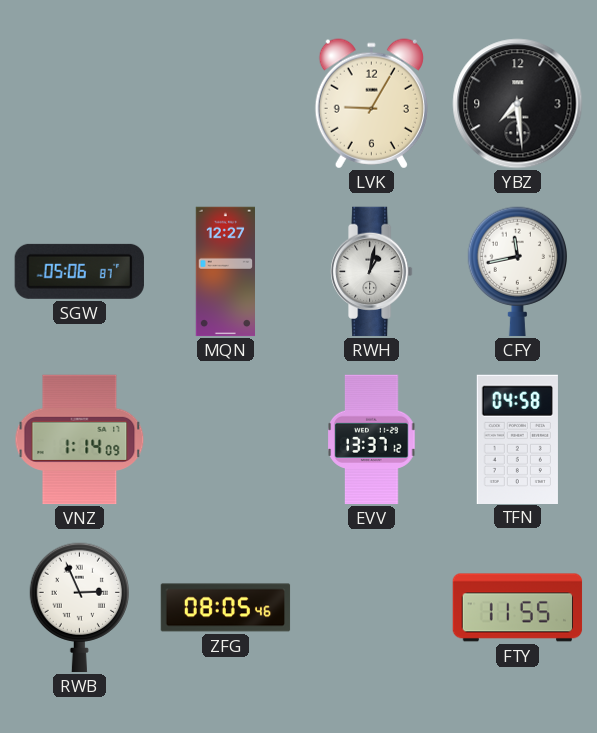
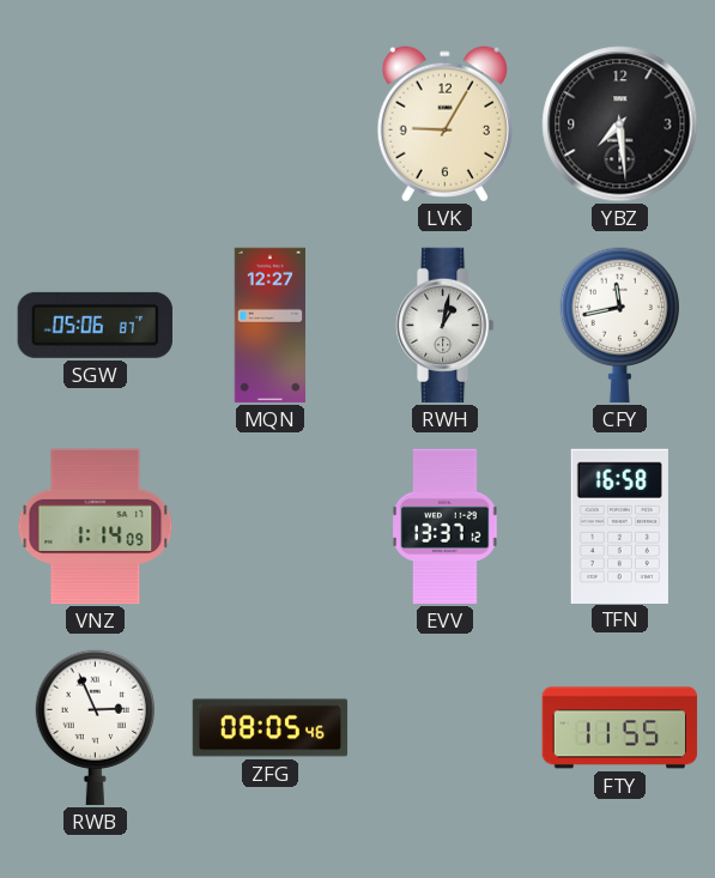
TFN: 04:58 -> 16:58 (619, 526)
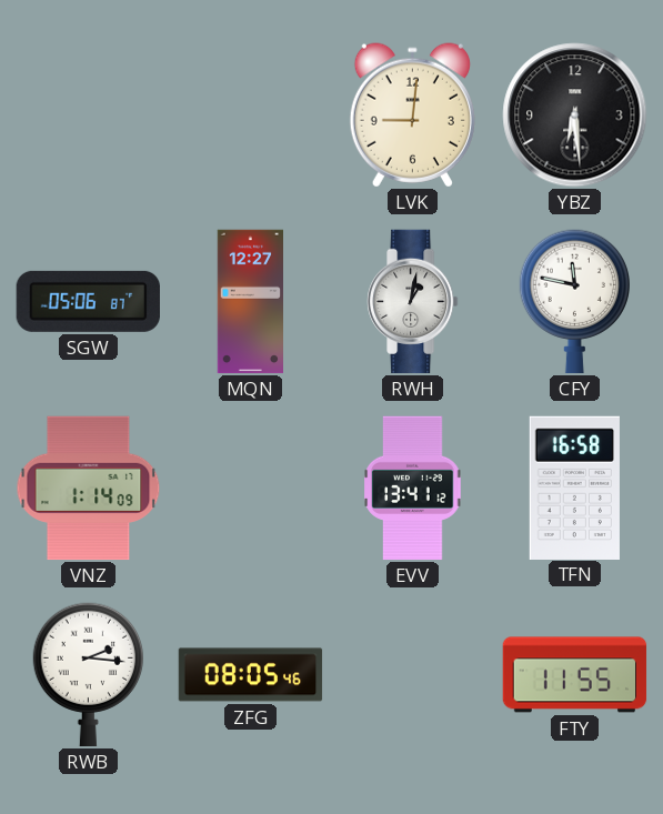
LVK: 9:05 -> 9:01 (412, 115)
YBZ: 7:29 -> 6:29 (575, 115)
CFY: 11:43 -> 11:47 (574, 302)
EVV: 13:37 -> 13:41 (413, 489)
RWB: 2:56 -> 2:16 (88, 675)
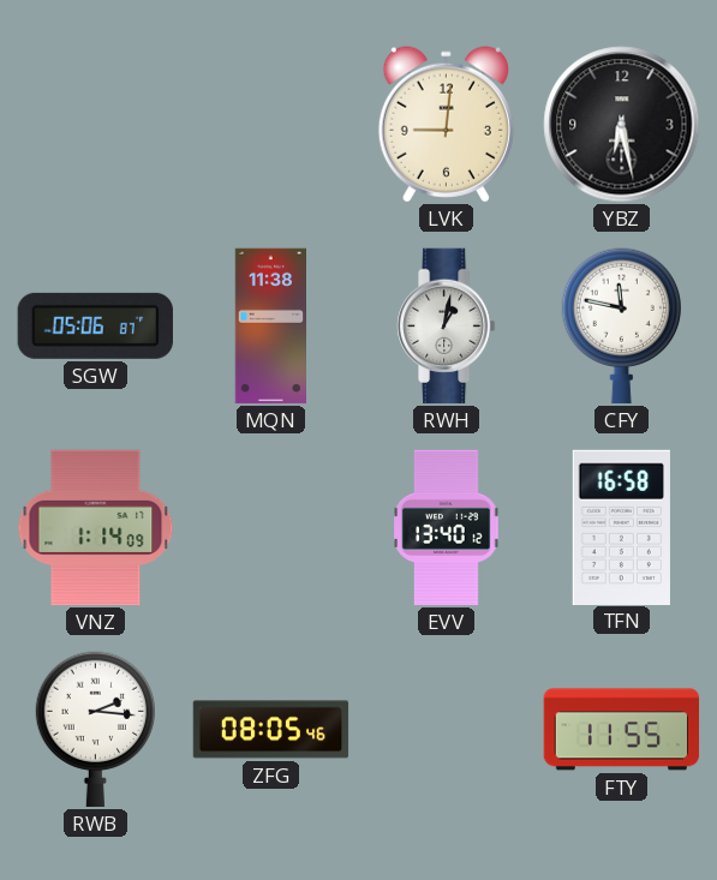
YBZ: 6:29 -> 6:28 (622, 125)
MQN: 12:27 -> 11:38 (271, 327)
EVV: 13:41 -> 13:40 (447, 528)
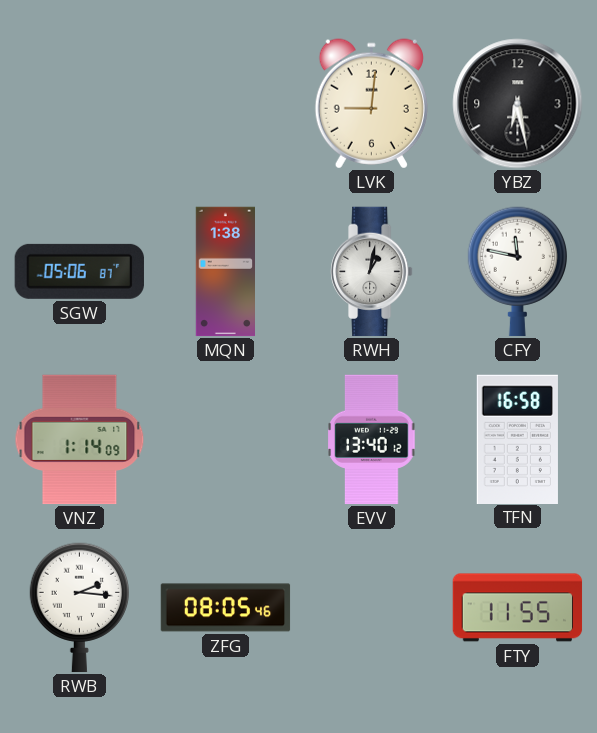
MQN: 11:38 -> 1:38 (226, 272)
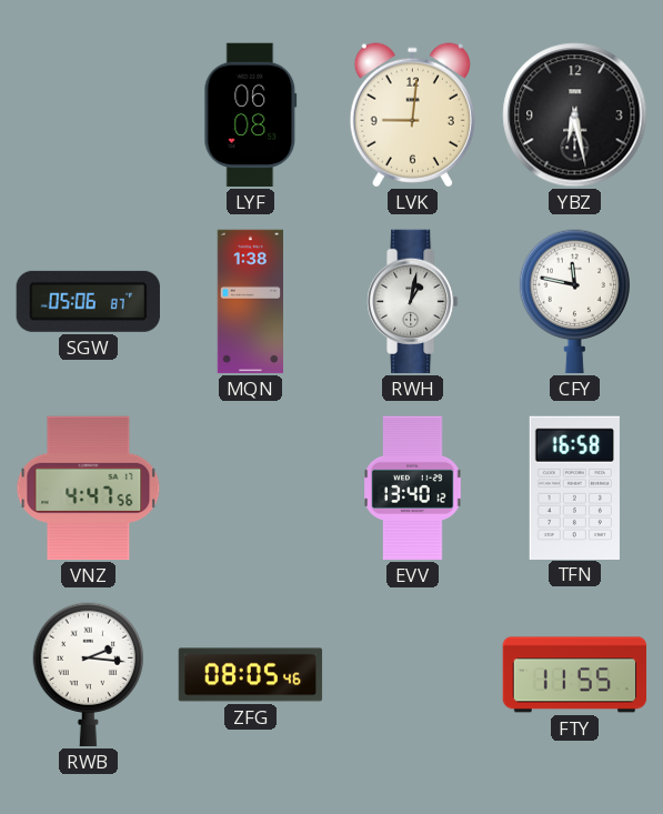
LYF: none -> 06:08 (251, 115)
VNZ: 1:14 -> 4:47 (89, 489)
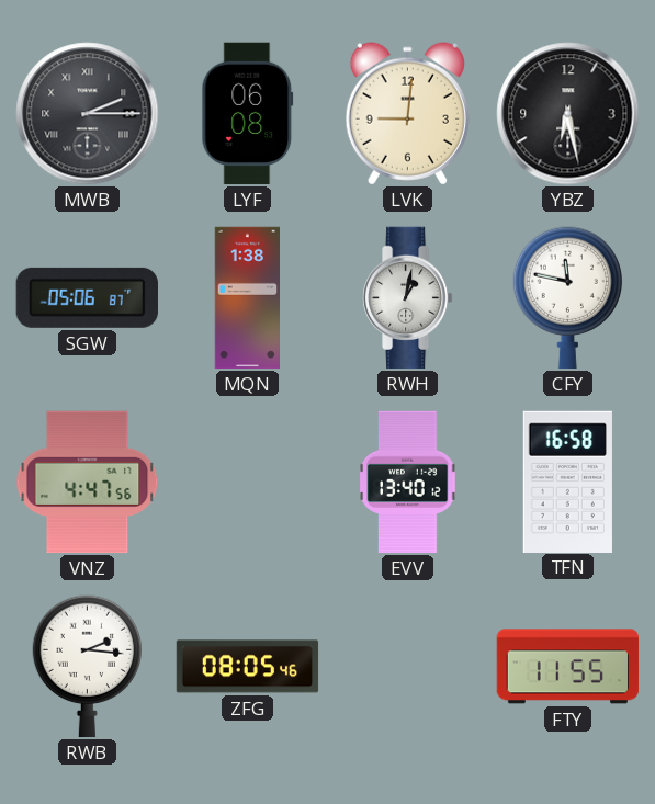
MWB: none -> 2:15 (88, 114)
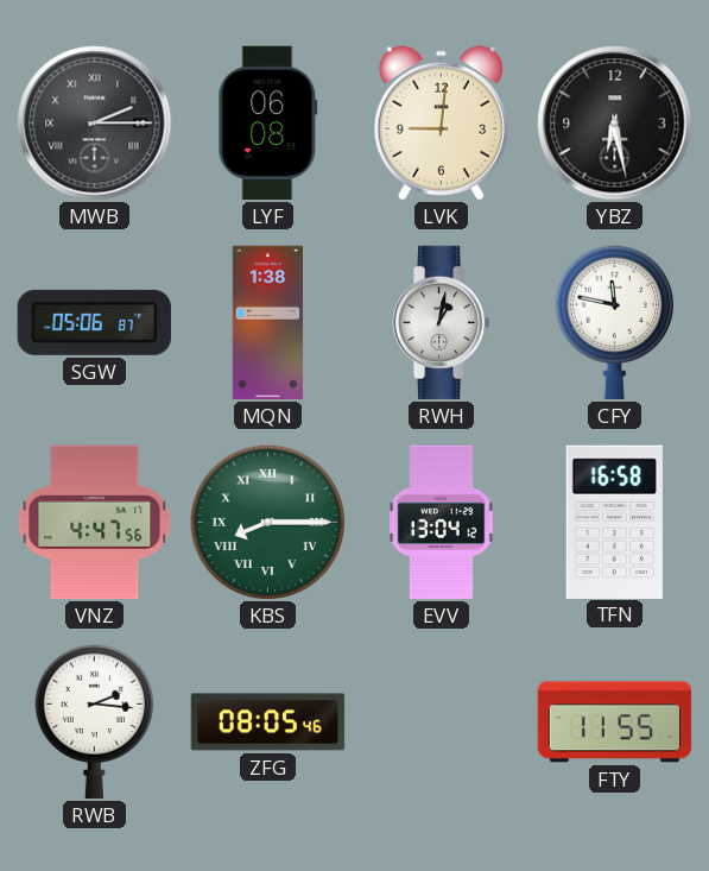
KBS: none -> 8:15 (268, 523)
EVV: 13:40 -> 13:04 (442, 523)
